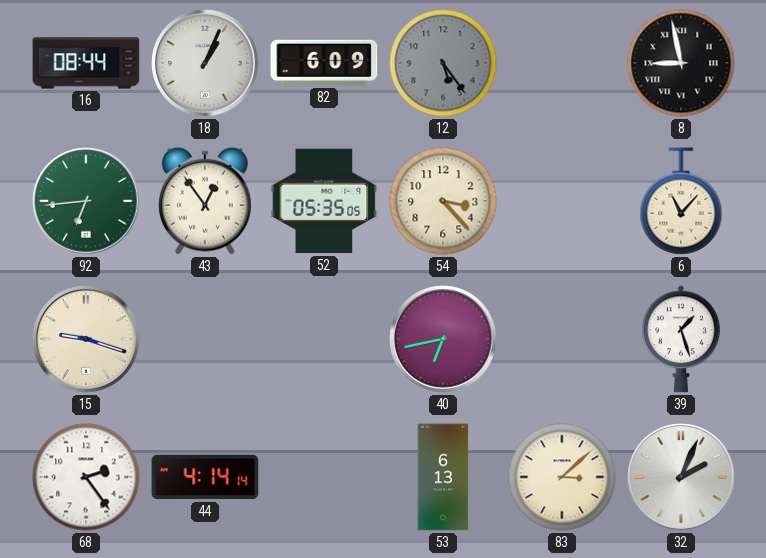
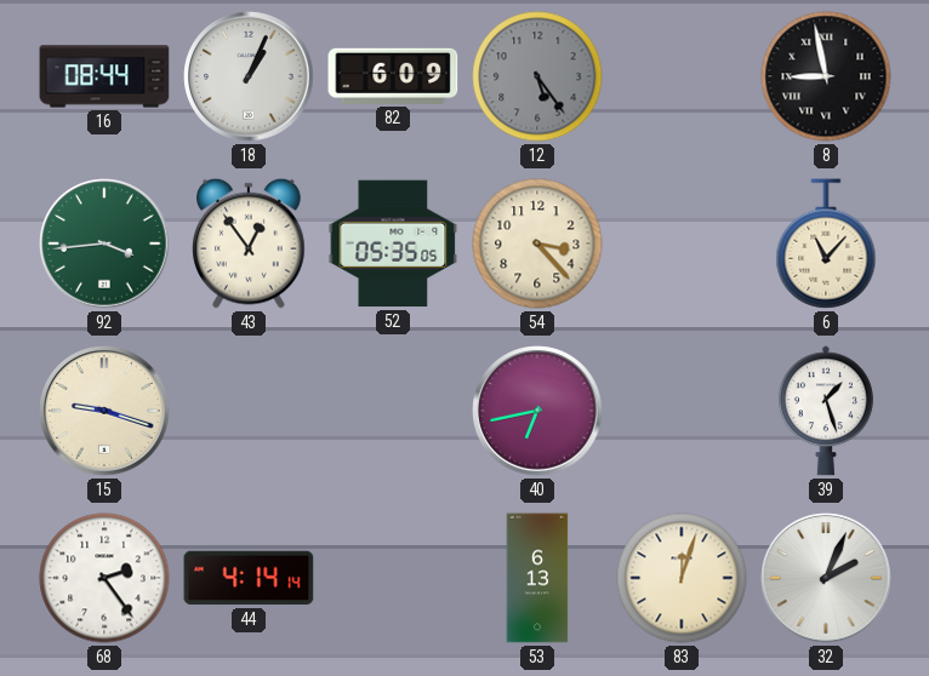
92: 6:44 -> 3:44 (104, 244)
83: 3:08 -> 12:03 (682, 578)
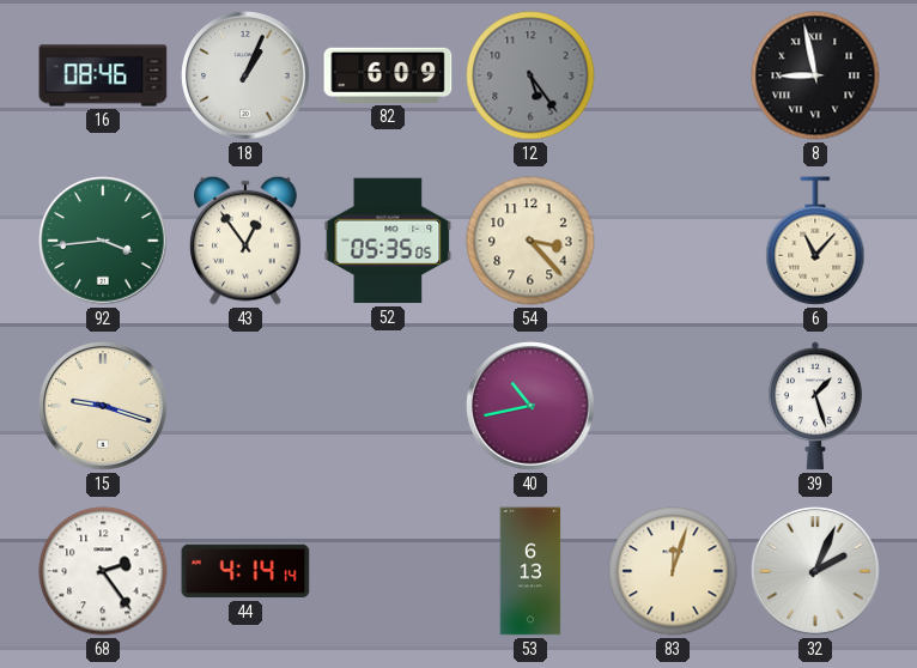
16: 08:44 -> 08:46 (103, 75)
40: 6:43 -> 10:43 (530, 406)
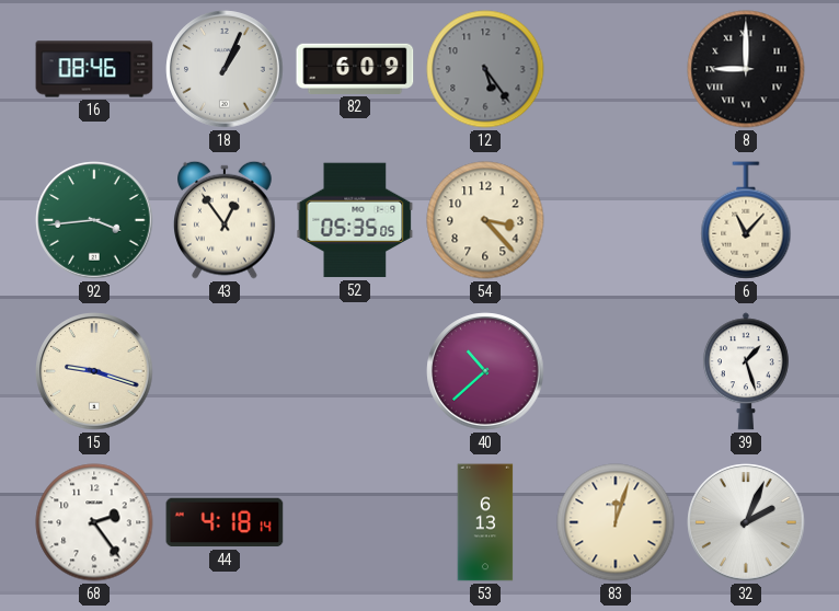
8: 8:58 -> 9:00 (746, 69)
40: 10:43 -> 10:38 (485, 371)
44: 4:14 -> 4:18 (225, 522)
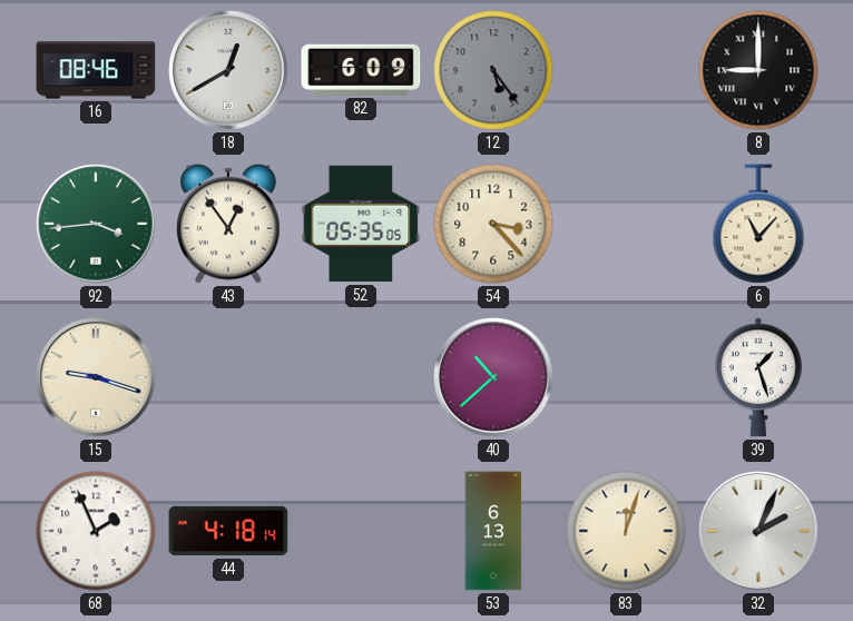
18: 1:04 -> 12:40 (228, 70)
68: 2:24 -> 1:56 (96, 531)
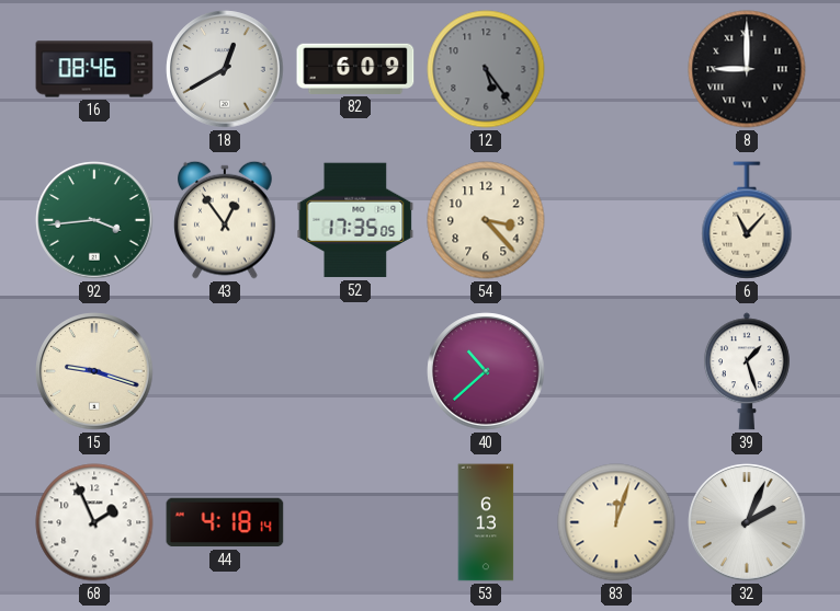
52: 05:35 -> 17:35 (355, 220)
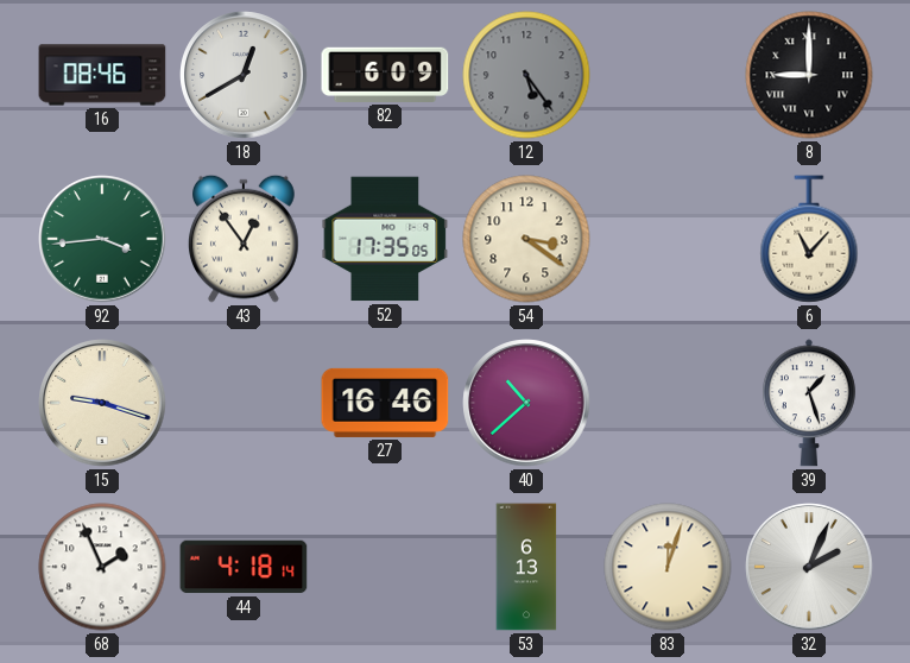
54: 3:23 -> 3:21 (526, 239)
27: none -> 16:46 (385, 403)
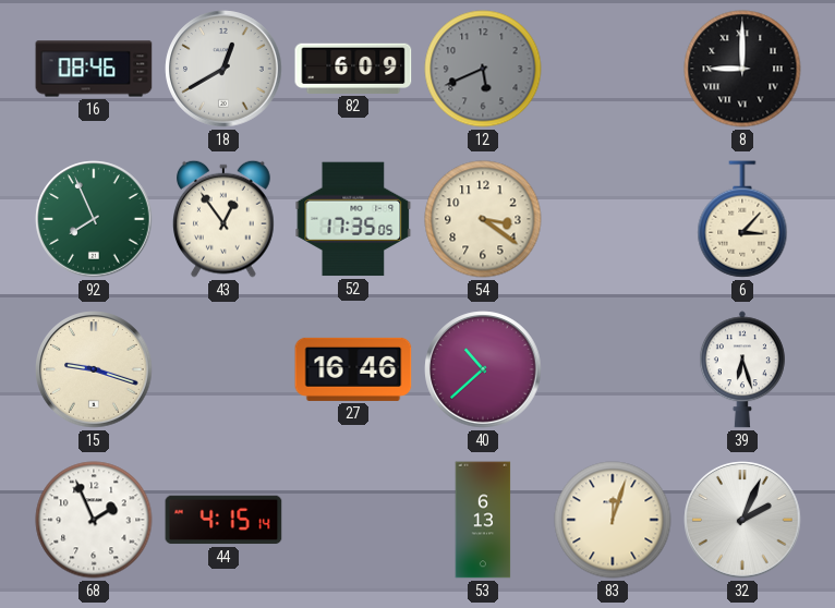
12: 5:24 -> 5:41 (483, 69)
92: 3:44 -> 7:56 (94, 219)
6: 11:07 -> 3:07 (742, 219)
39: 1:27 -> 6:27 (742, 369)
44: 4:18 -> 4:15 (223, 520)
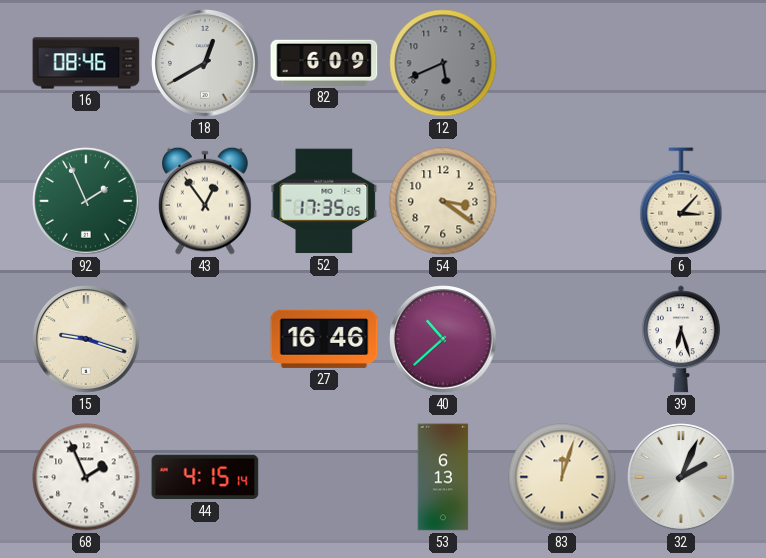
8: 9:00 -> none (742, 69)
92: 7:56 -> 1:56 (86, 201)
